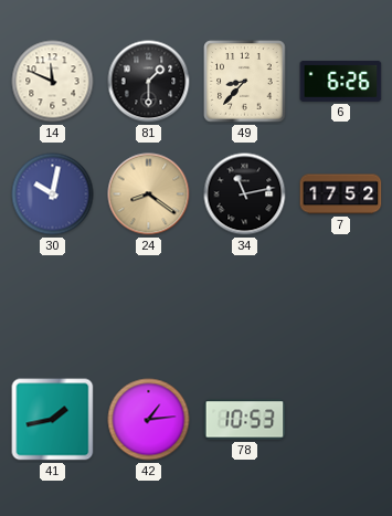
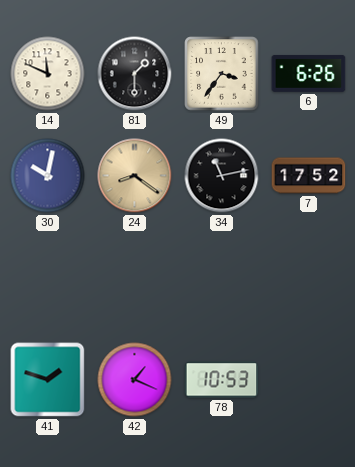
49: 8:37 -> 3:36 (222, 74)
41: 1:43 -> 1:48 (48, 380)
42: 1:14 -> 1:19 (135, 380)
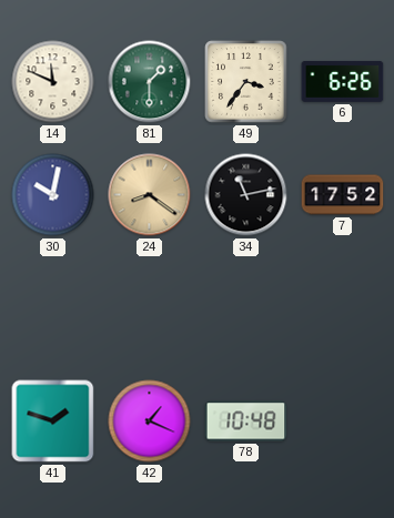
81 dial: black -> green (150, 82)
78: 10:53 -> 10:48 (246, 421)
